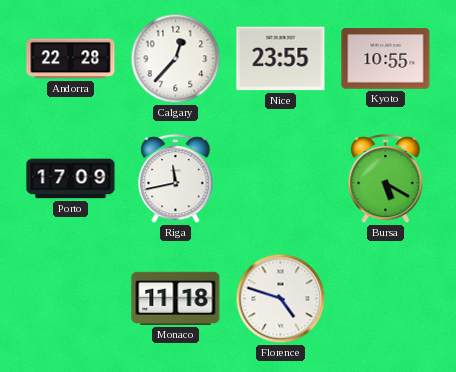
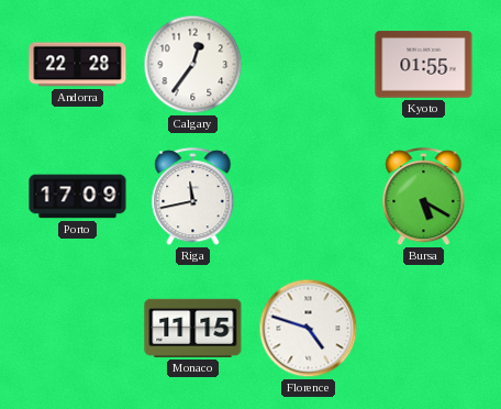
Calgary: 12:37 -> 12:36 (193, 65)
Nice: 23:55 -> none (281, 59)
Kyoto: 10:55 -> 01:55 (424, 65)
Monaco: 11:18 -> 11:15 (193, 328)
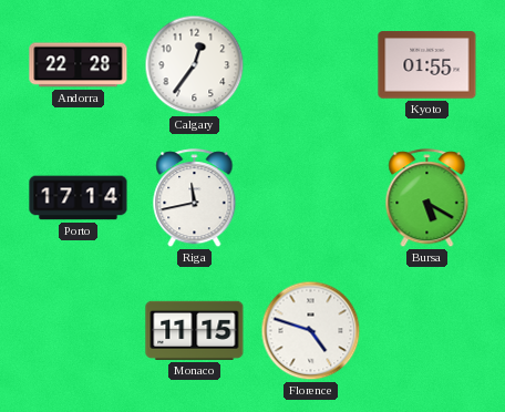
Porto: 17:09 -> 17:14 (79, 198)
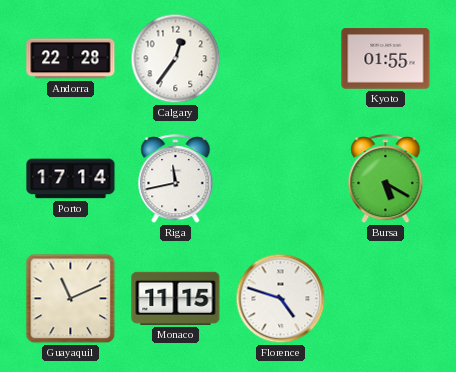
Guayaquil: none -> 11:11 (71, 299)
